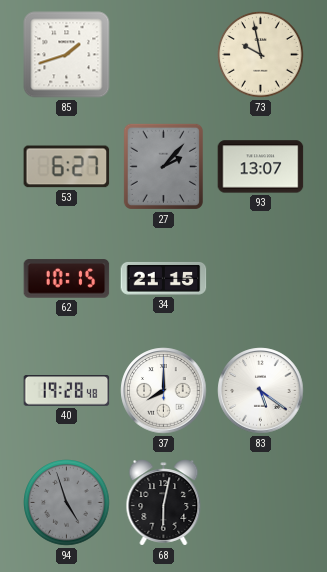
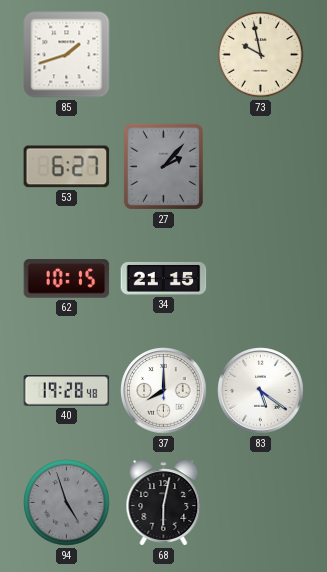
93: 13:07 -> none (261, 167)
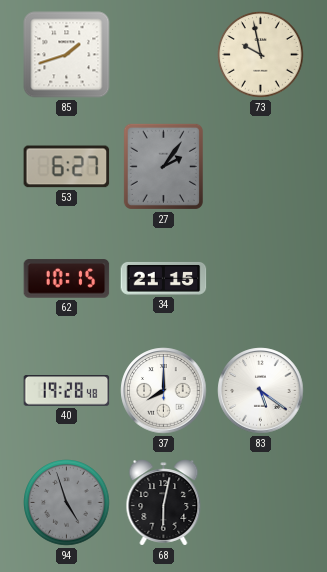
27: 2:07 -> 2:06 (163, 166)
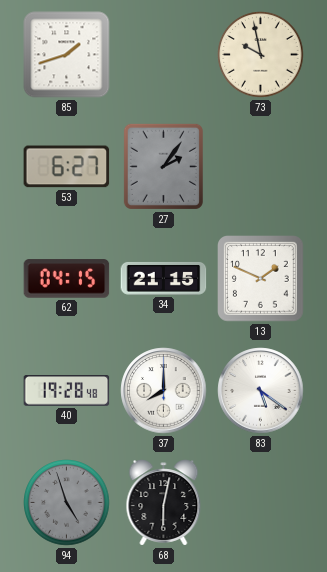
62: 10:15 -> 04:15 (67, 279)
13: none -> 1:49 (261, 279)
